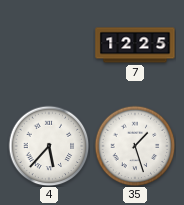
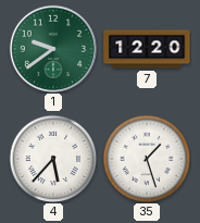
1: none -> 9:39 (52, 48)
7: 12:25 -> 12:20 (147, 49)
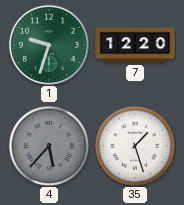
1: 9:39 -> 9:33 (48, 44)
4 dial: white -> grey (49, 146)
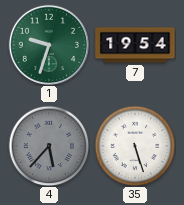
7: 12:20 -> 19:54 (135, 45)
35: 1:27 -> 5:27 (135, 146)
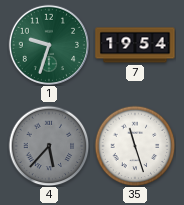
35: 5:27 -> 11:27 (135, 146)
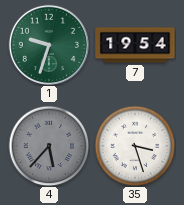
35: 11:27 -> 3:27 (135, 146)
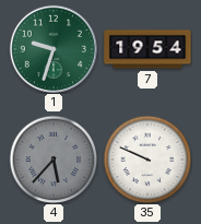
35: 3:27 -> 9:49 (147, 160)
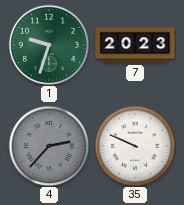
7: 19:54 -> 20:23 (135, 45)
4: 5:37 -> 2:37 (49, 146)
